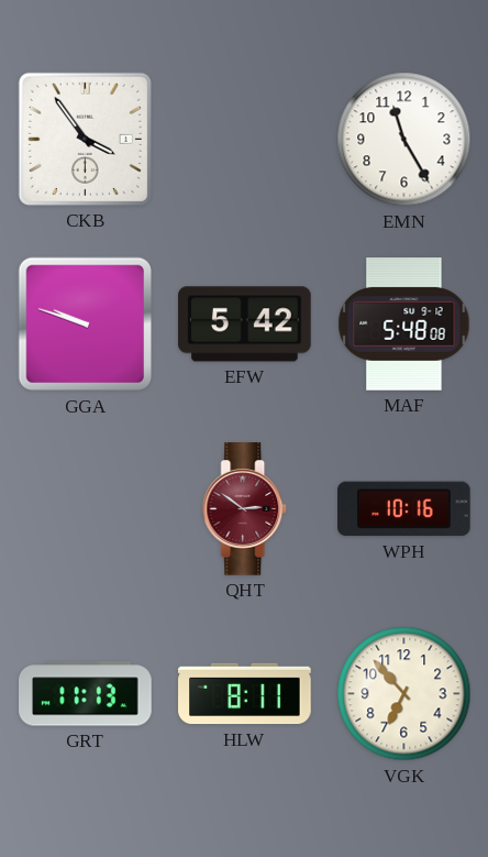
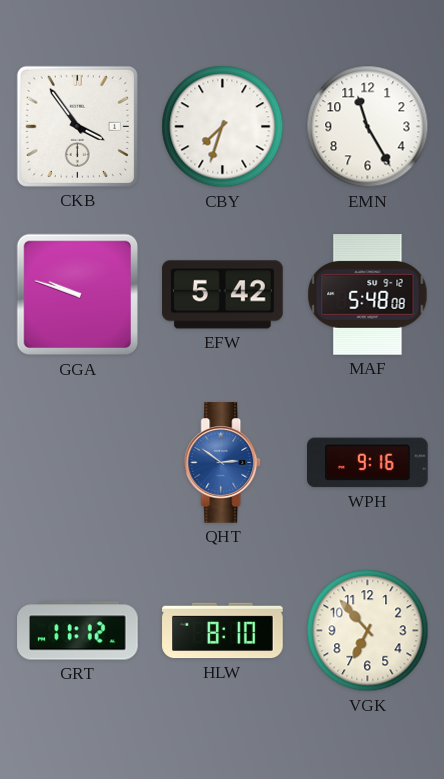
CBY: none -> 7:33 (223, 127)
QHT dial: burgundy -> blue (223, 463)
WPH: 10:16 -> 9:16 (368, 463)
GRT: 11:13 -> 11:12 (78, 631)
HLW: 8:11 -> 8:10 (223, 631)
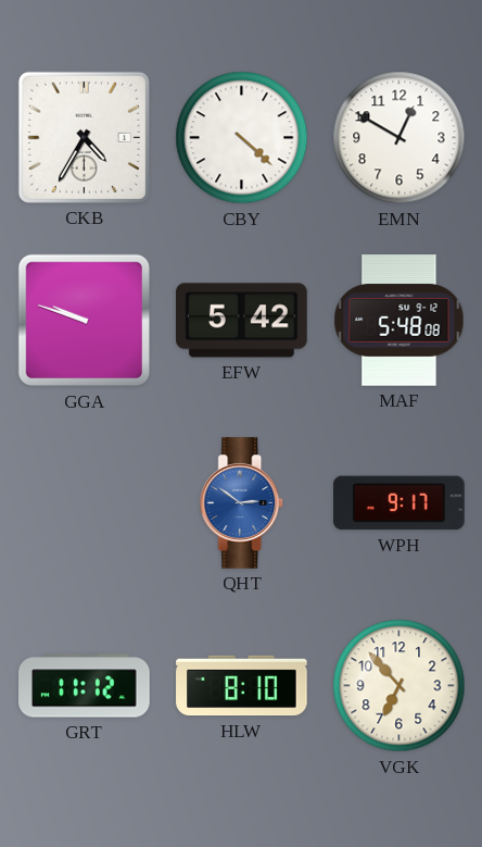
CKB: 3:54 -> 4:35 (84, 137)
CBY: 7:33 -> 4:22 (242, 138)
EMN: 11:25 -> 12:50 (399, 138)
WPH: 9:16 -> 9:17 (399, 503)
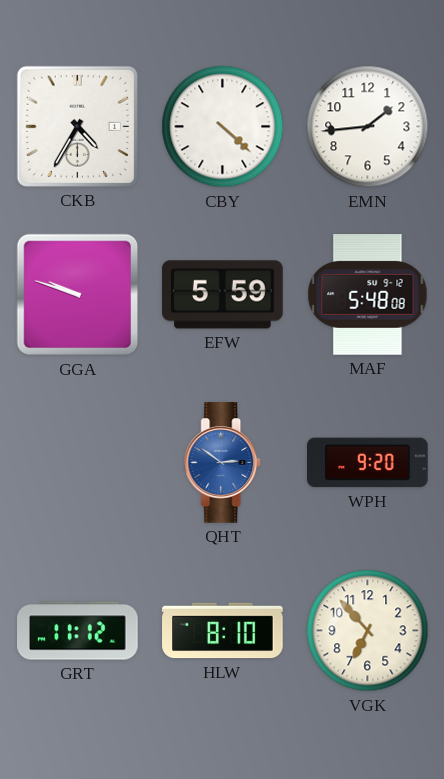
EMN: 12:50 -> 1:44 (368, 127)
EFW: 5:42 -> 5:59 (223, 295)
WPH: 9:17 -> 9:20 (368, 463)
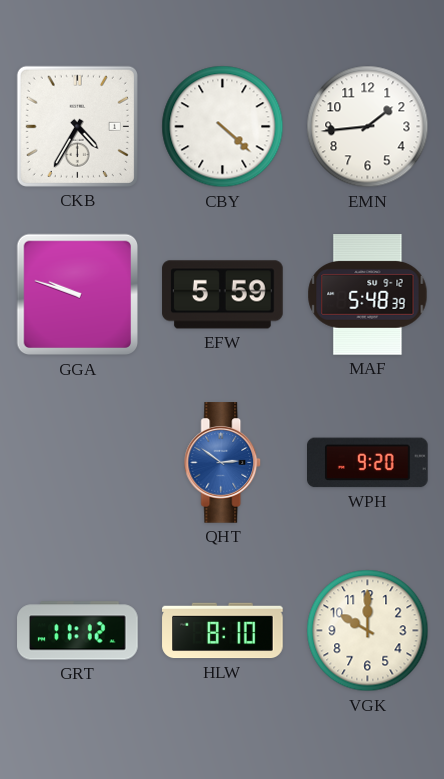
MAF: 5:48:08 -> 5:48:39 (368, 295)
VGK: 6:53 -> 10:00 (368, 631)
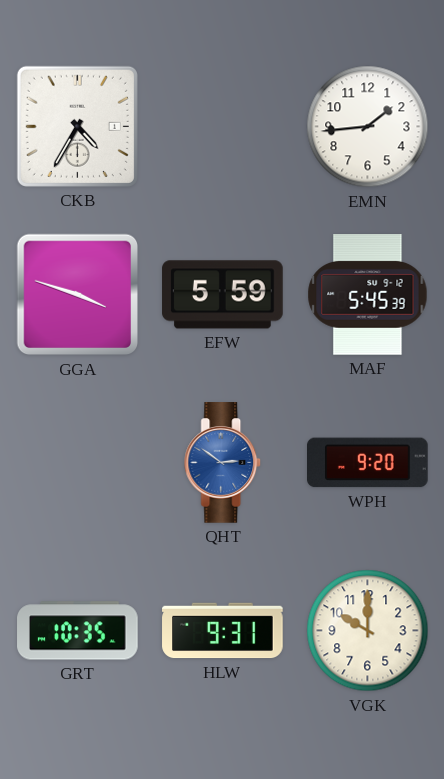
CBY: 4:22 -> none (223, 127)
GGA: 9:48 -> 3:48 (78, 295)
MAF: 5:48 -> 5:45 (368, 295)
GRT: 11:12 -> 10:35 (78, 631)
HLW: 8:10 -> 9:31 (223, 631)
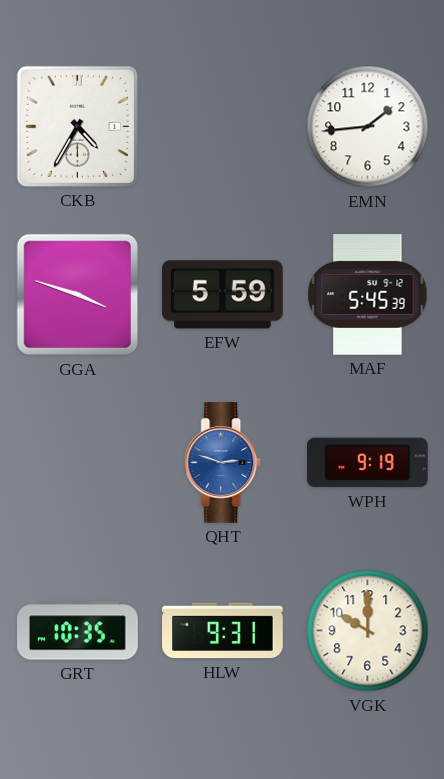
QHT: 2:51 -> 2:48 (223, 463)
WPH: 9:20 -> 9:19 (368, 463)
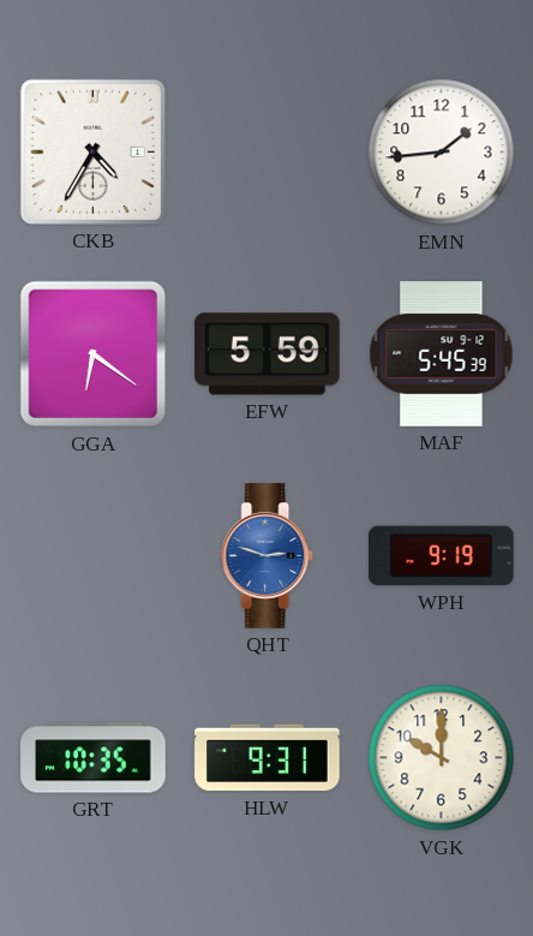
GGA: 3:48 -> 6:21 (94, 354)
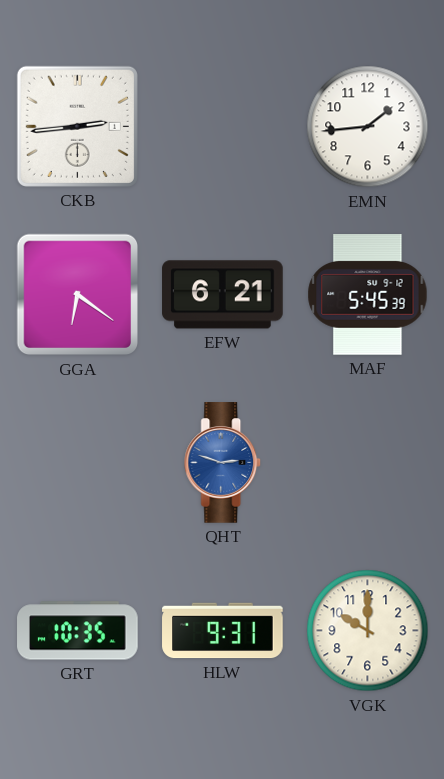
CKB: 4:35 -> 2:44 (77, 126)
EFW: 5:59 -> 6:21 (223, 295)
WPH: 9:19 -> none (442, 556)
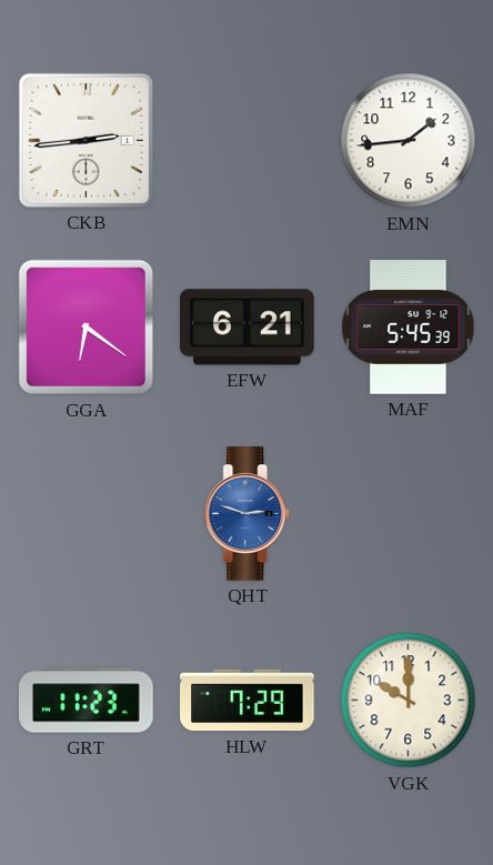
GRT: 10:35 -> 11:23 (87, 701)
HLW: 9:31 -> 7:29 (248, 701)
